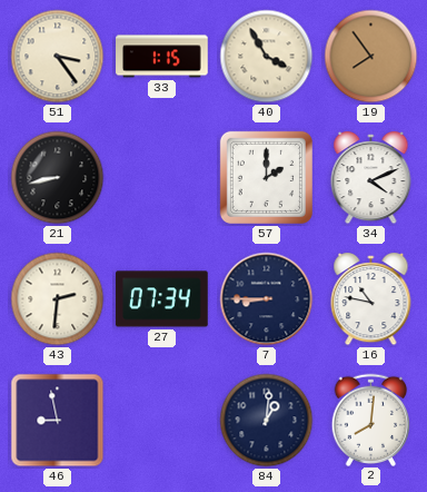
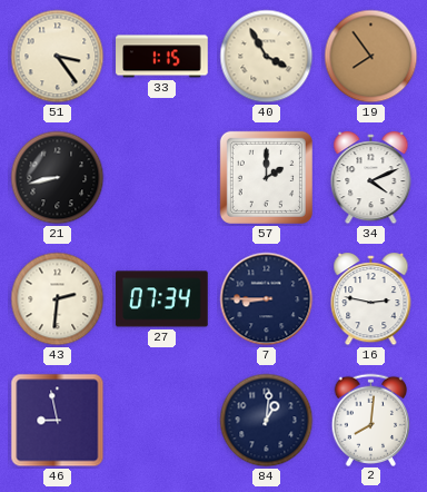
16: 10:47 -> 2:47 (371, 301)
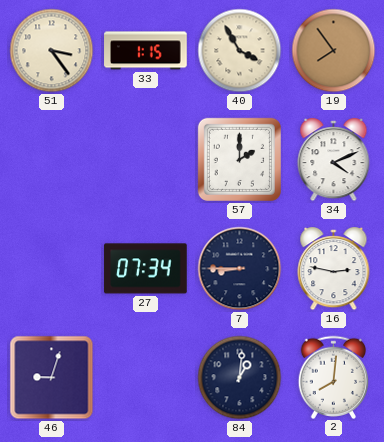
21: 8:43 -> none (58, 178)
43: 2:31 -> none (58, 299)
46: 8:58 -> 9:03 (52, 378)
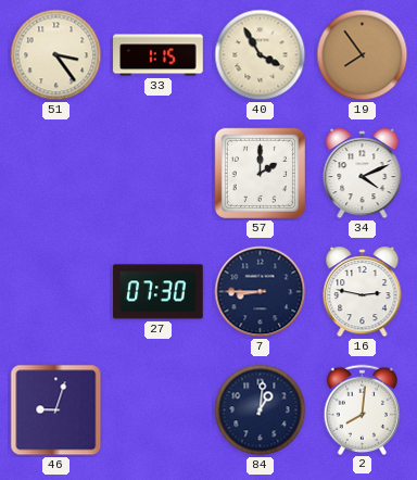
27: 07:34 -> 07:30 (159, 292)
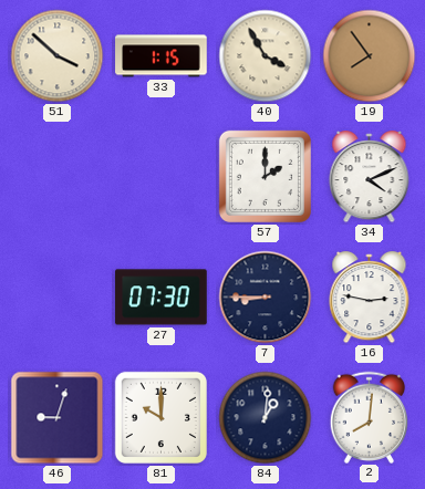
51: 3:24 -> 3:52 (58, 56)
81: none -> 10:00 (160, 417)
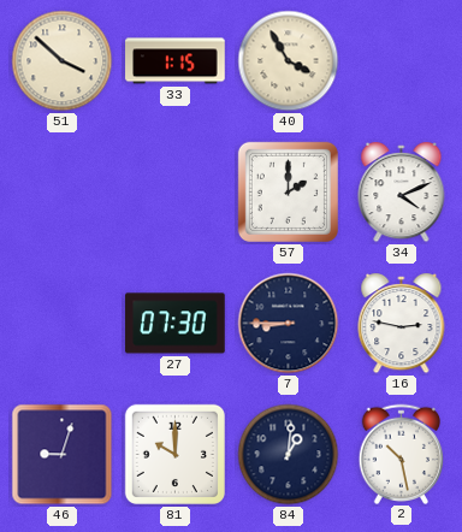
19: 7:54 -> none (370, 56)
2: 8:01 -> 10:28 (402, 454)
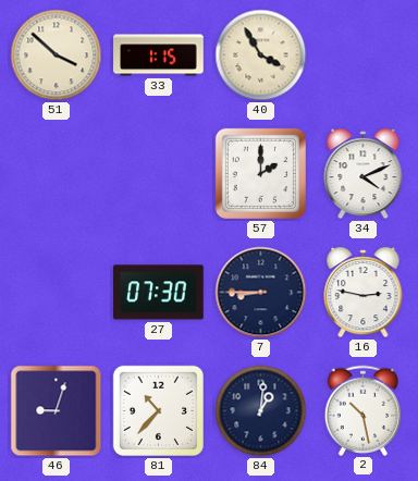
81: 10:00 -> 10:37 (158, 410)
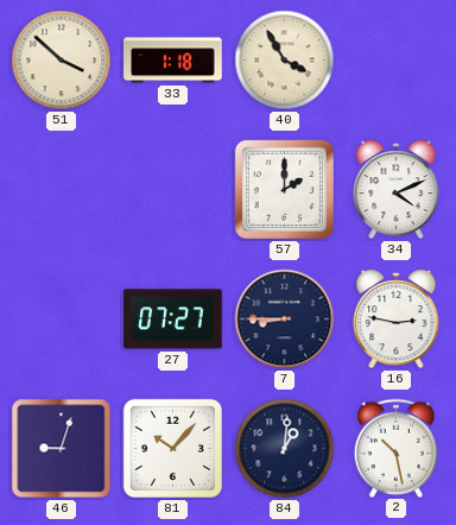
33: 1:15 -> 1:18 (173, 61)
27: 07:30 -> 07:27 (173, 320)
81: 10:37 -> 10:07 (172, 448)
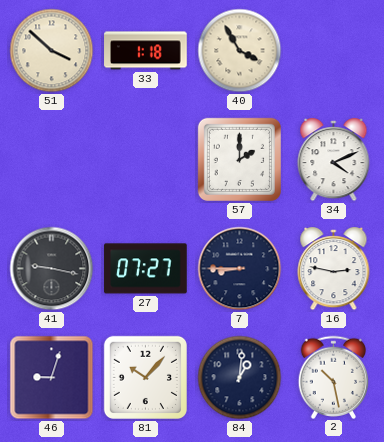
41: none -> 9:17 (52, 269)
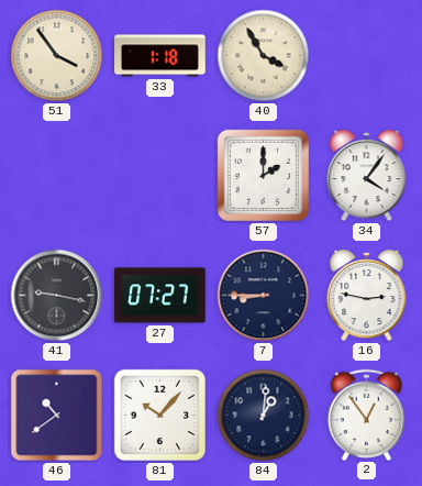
51: 3:52 -> 3:54 (57, 56)
34: 4:11 -> 4:06 (367, 177)
46: 9:03 -> 10:39 (57, 416)
2: 10:28 -> 12:54 (367, 415)
